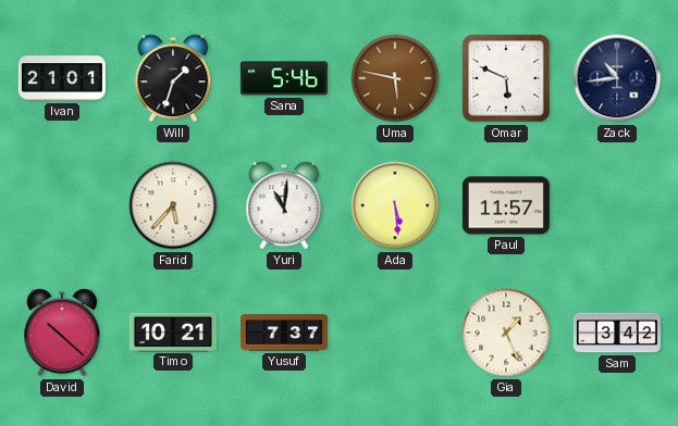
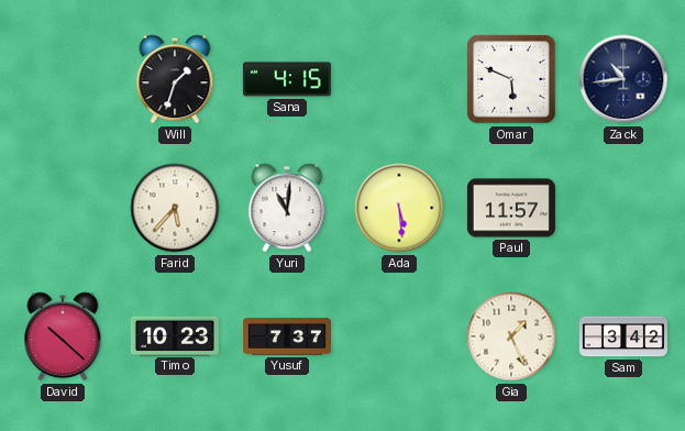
Ivan: 21:01 -> none (62, 78)
Sana: 5:46 -> 4:15 (287, 79)
Uma: 5:47 -> none (395, 78)
Timo: 10:21 -> 10:23 (175, 335)
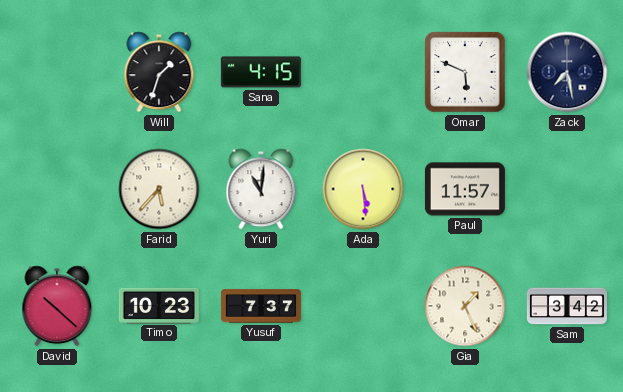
Zack: 10:44 -> 7:28 (567, 72)
